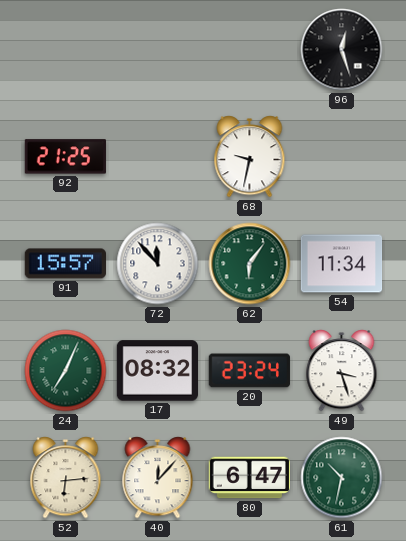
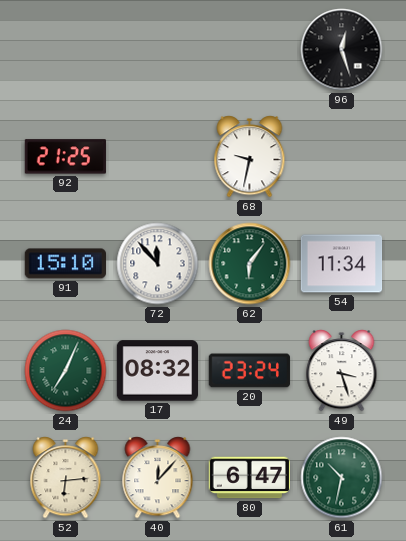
91: 15:57 -> 15:10 (65, 264)
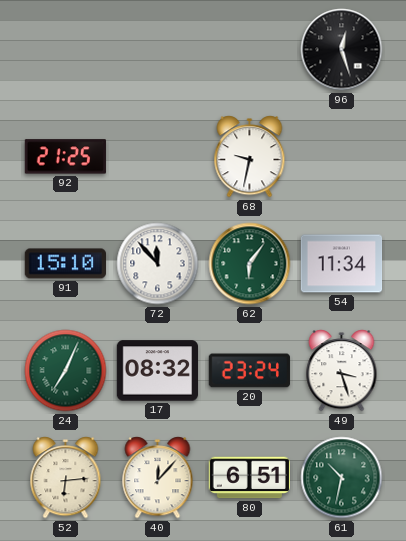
80: 6:47 -> 6:51 (249, 478)
